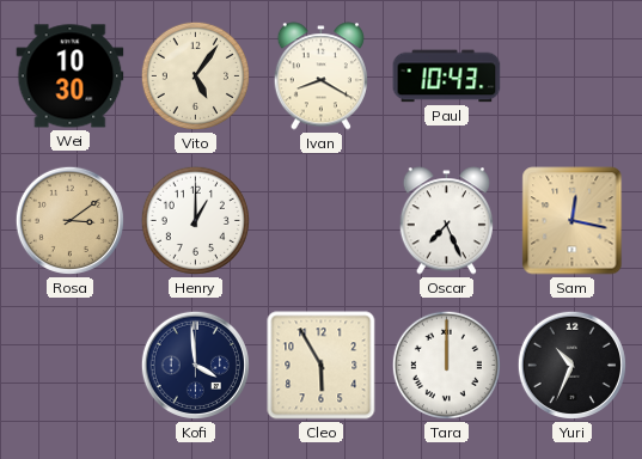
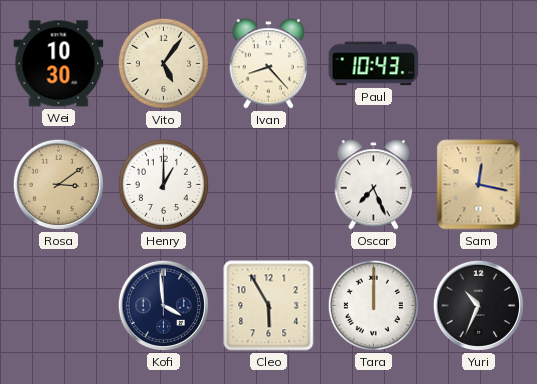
Ivan: 8:20 -> 8:23 (268, 64)
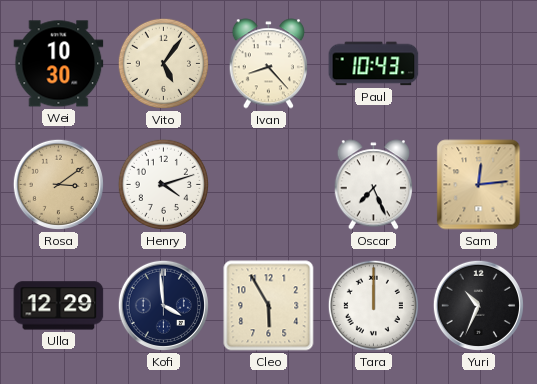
Henry: 1:00 -> 4:12 (163, 184)
Sam: 12:17 -> 12:14 (479, 185)
Ulla: none -> 12:29 (59, 306)
